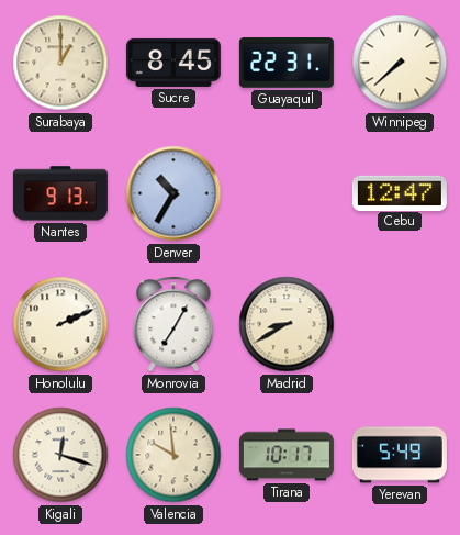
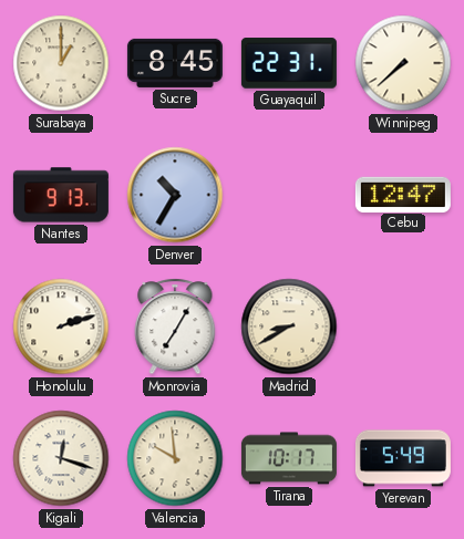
Honolulu: 2:11 -> 2:12 (61, 326)
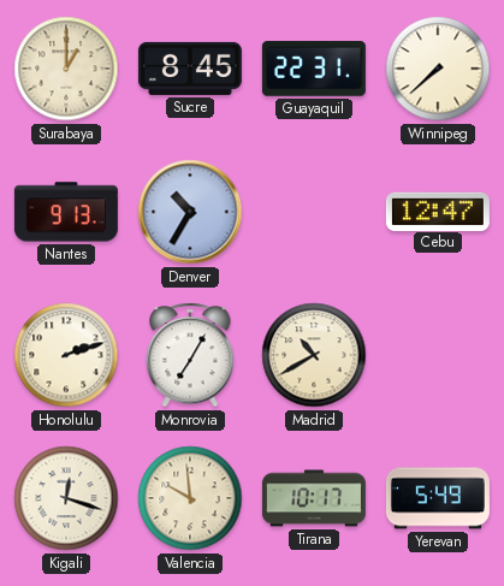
Madrid: 8:40 -> 10:40 (314, 355)
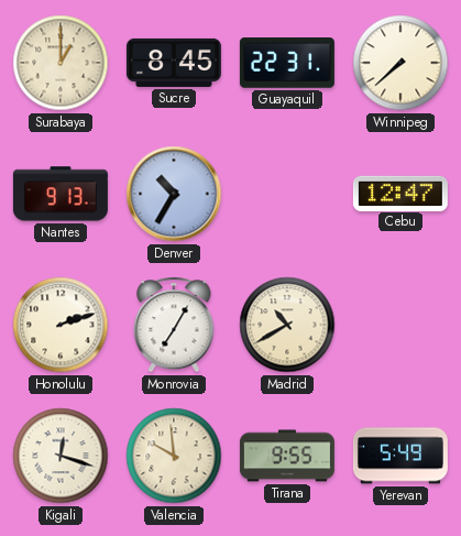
Tirana: 10:17 -> 9:55 (287, 456)
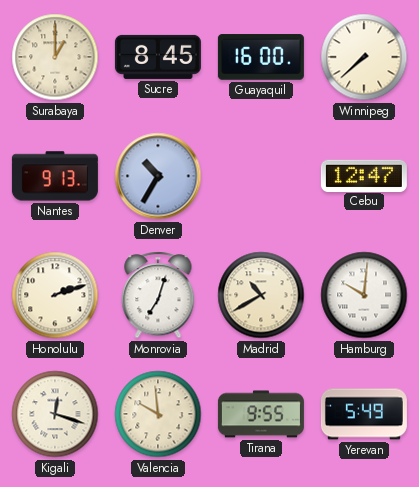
Guayaquil: 22:31 -> 16:00 (261, 57)
Monrovia: 7:05 -> 7:03 (158, 295)
Hamburg: none -> 10:01 (364, 295)
